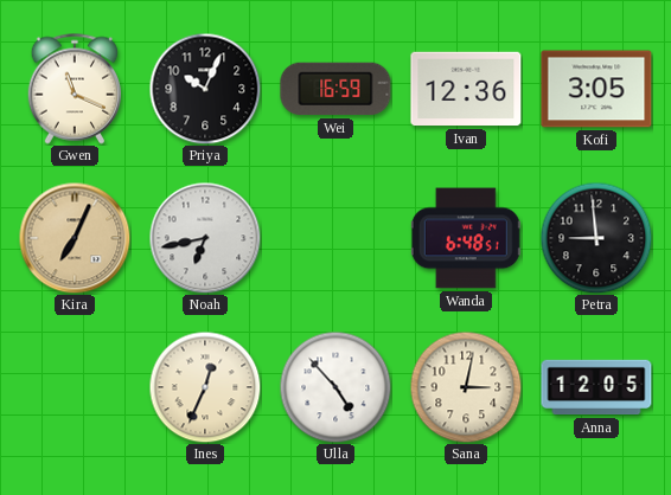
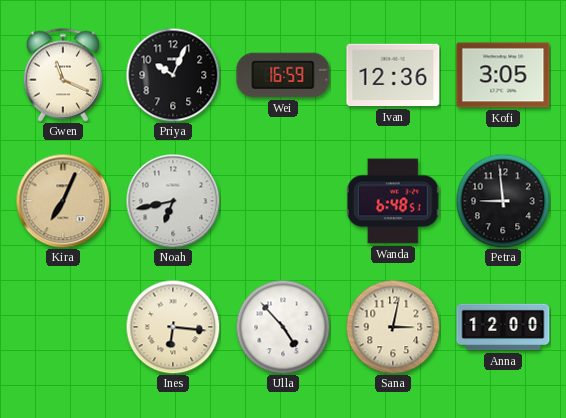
Ines: 12:34 -> 6:16 (173, 327)
Anna: 12:05 -> 12:00 (503, 327)
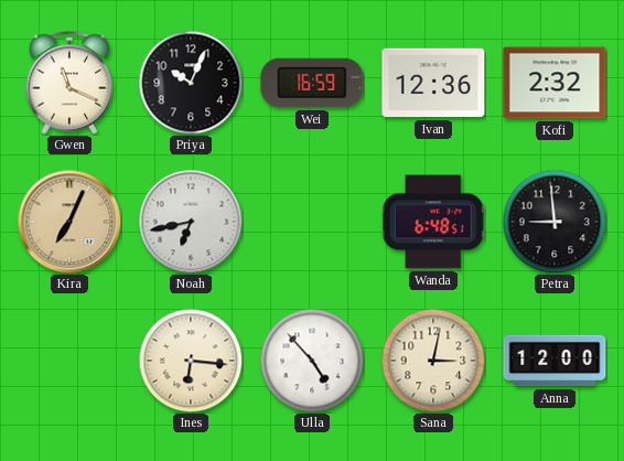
Kofi: 3:05 -> 2:32 (555, 83)
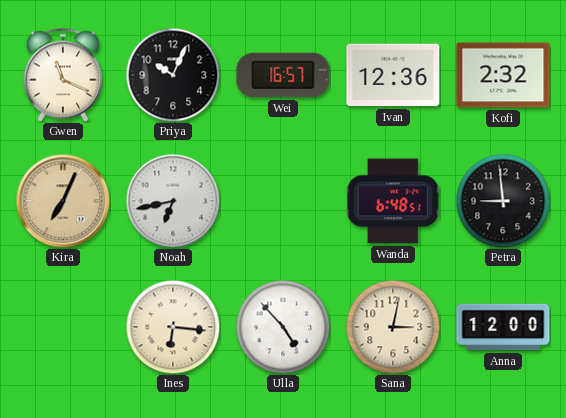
Wei: 16:59 -> 16:57 (283, 75)
